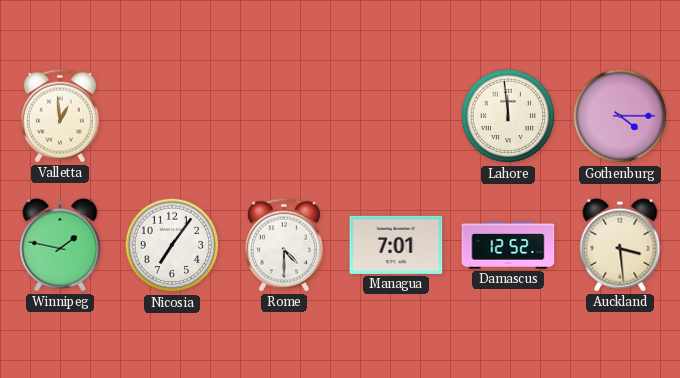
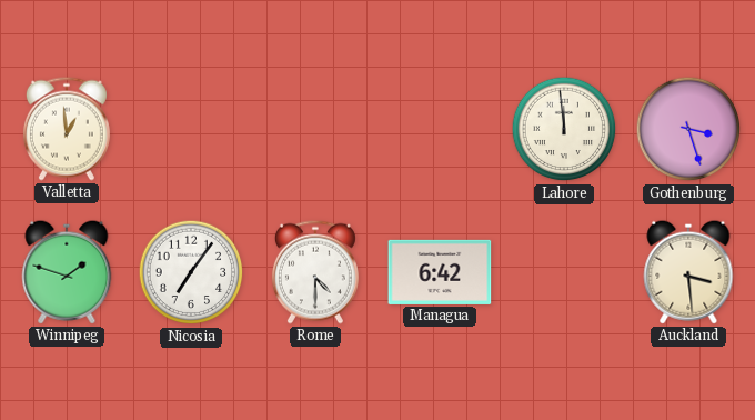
Gothenburg: 4:15 -> 3:27 (688, 129)
Winnipeg: 1:47 -> 1:48 (67, 272)
Managua: 7:01 -> 6:42 (440, 272)
Damascus: 12:52 -> none (508, 245)
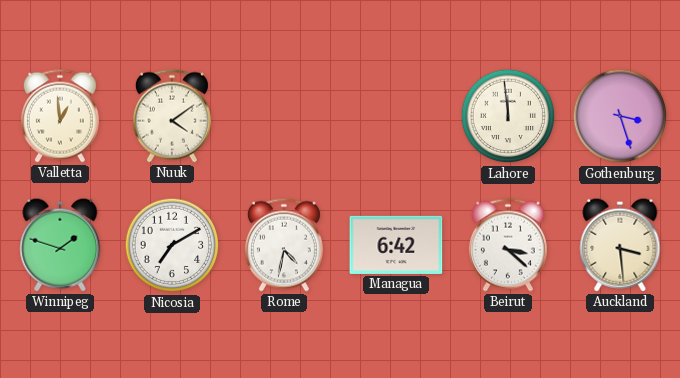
Nuuk: none -> 4:09 (172, 116)
Nicosia: 7:06 -> 7:10 (172, 245)
Rome: 4:30 -> 4:32 (284, 245)
Beirut: none -> 3:22 (508, 245)
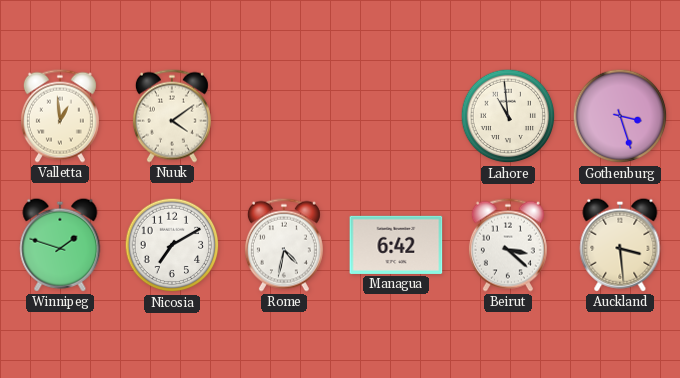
Lahore: 11:59 -> 10:59 (508, 116)
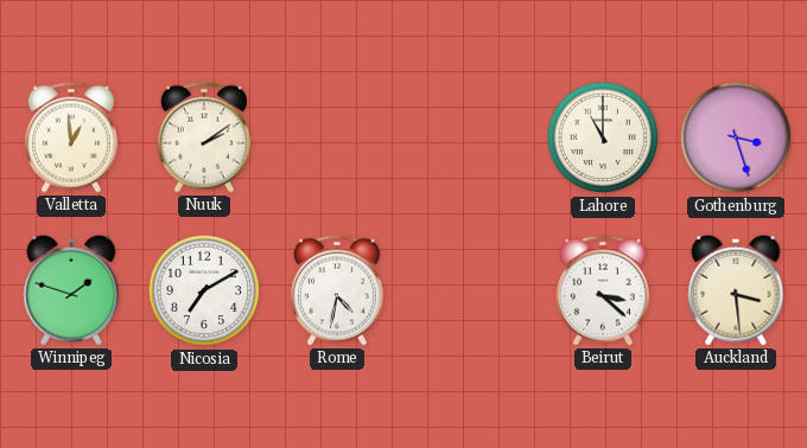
Nuuk: 4:09 -> 2:09 (204, 137)
Lahore: 10:59 -> 11:00 (603, 137)
Managua: 6:42 -> none (396, 245)
